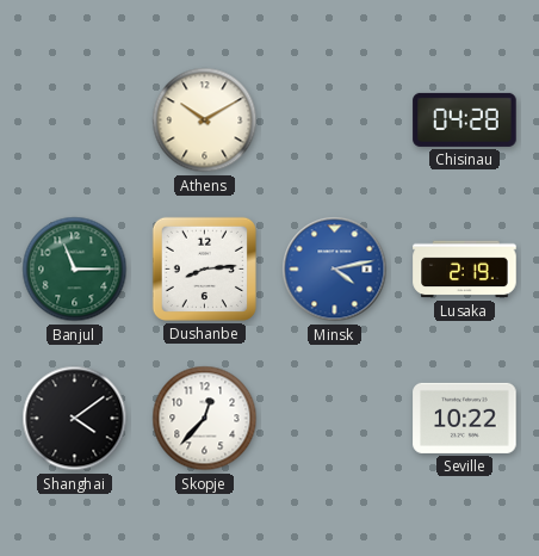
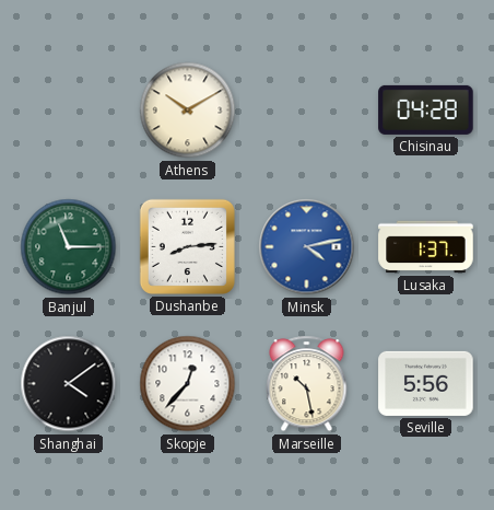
Lusaka: 2:19 -> 1:37 (426, 247)
Marseille: none -> 10:28 (307, 384)
Seville: 10:22 -> 5:56 (426, 383)
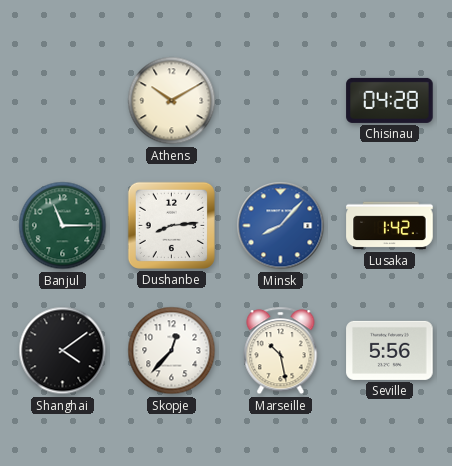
Minsk: 4:13 -> 8:07 (281, 226)
Lusaka: 1:37 -> 1:42 (390, 226)
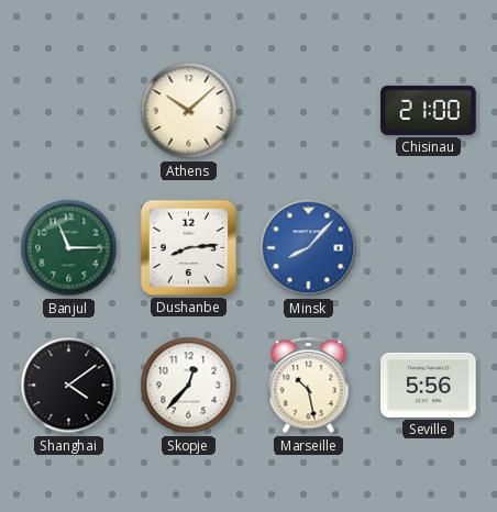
Athens: 10:10 -> 10:08 (189, 111)
Chisinau: 04:28 -> 21:00 (429, 110)
Lusaka: 1:42 -> none (390, 226)
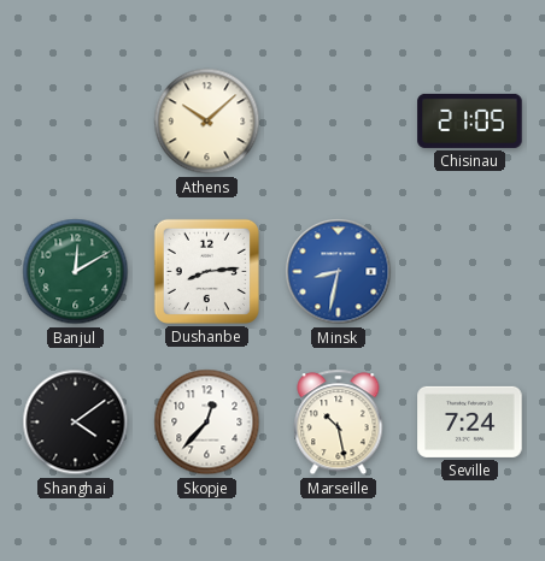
Chisinau: 21:00 -> 21:05 (470, 120)
Banjul: 11:15 -> 12:10 (76, 272)
Minsk: 8:07 -> 8:32 (339, 272)
Seville: 5:56 -> 7:24 (470, 421)
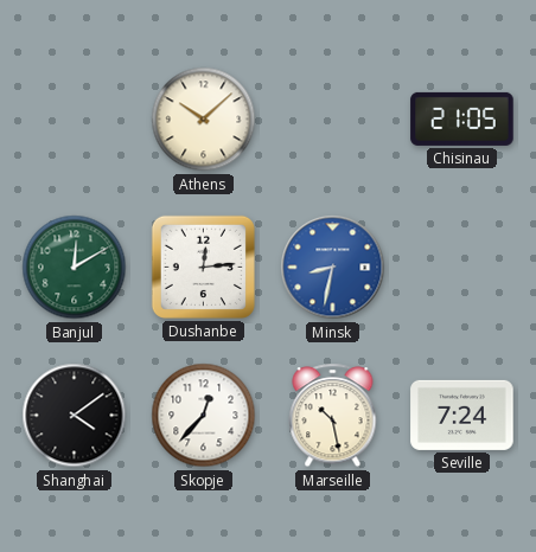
Dushanbe: 8:14 -> 12:14 (203, 267)
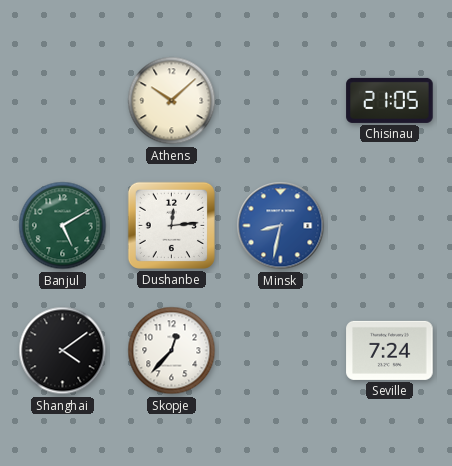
Banjul: 12:10 -> 5:10 (63, 226)
Marseille: 10:28 -> none (333, 416)
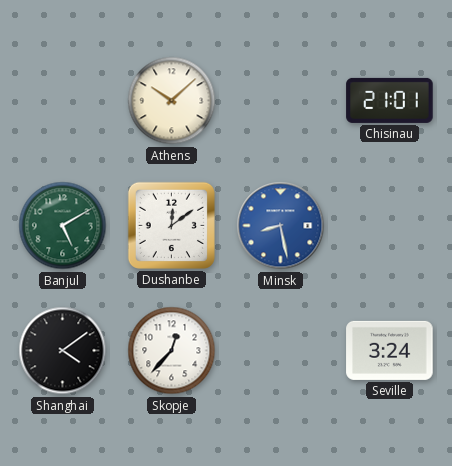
Chisinau: 21:05 -> 21:01 (390, 100)
Dushanbe: 12:14 -> 12:09 (171, 225)
Minsk: 8:32 -> 8:28 (281, 226)
Seville: 7:24 -> 3:24 (390, 350)
